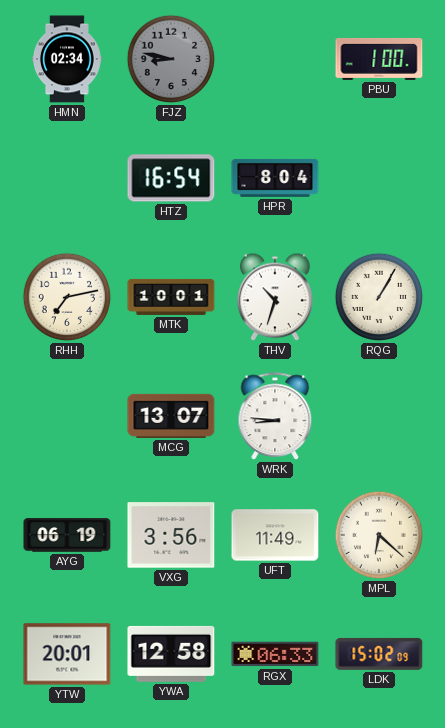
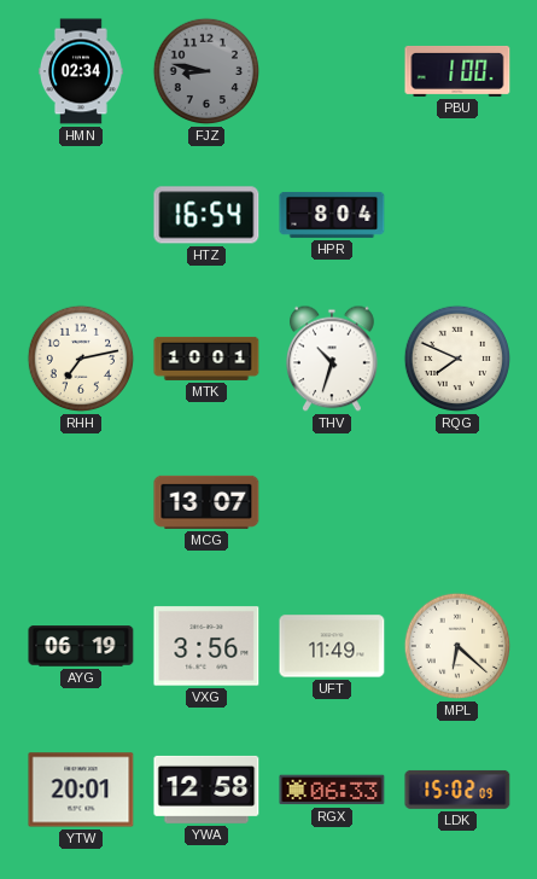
RQG: 1:05 -> 7:49 (457, 359)
WRK: 8:46 -> none (275, 417)
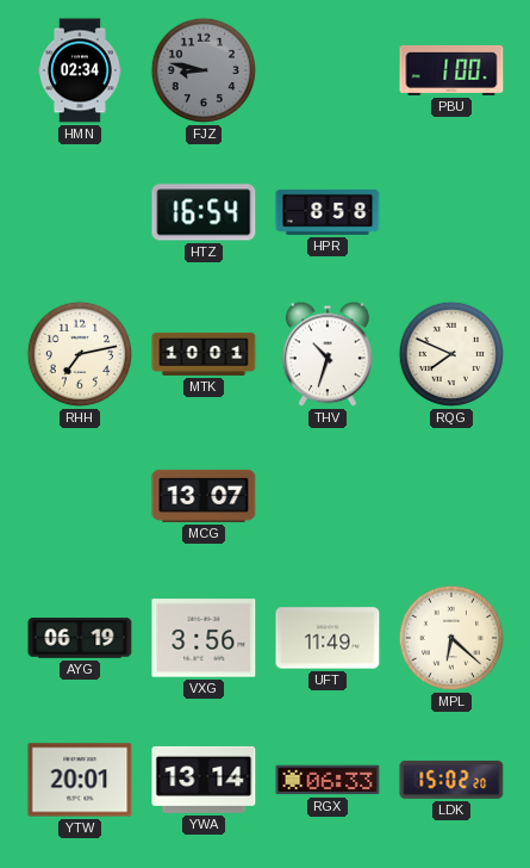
HPR: 8:04 -> 8:58 (328, 212)
YWA: 12:58 -> 13:14 (204, 780)
LDK: 15:02:09 -> 15:02:20 (451, 780)
